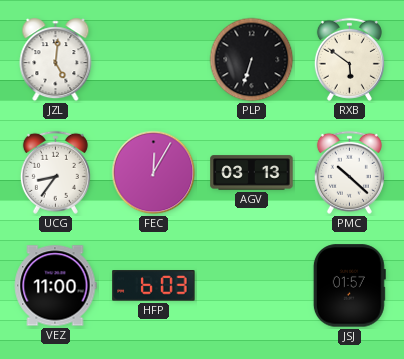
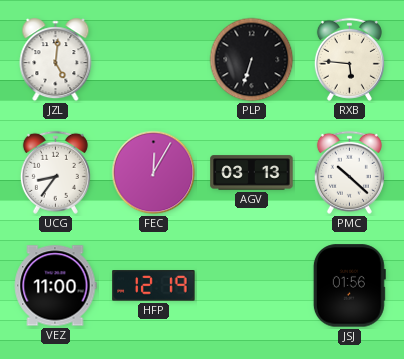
RXB: 5:51 -> 5:46 (349, 59)
HFP: 6:03 -> 12:19 (154, 286)
JSJ: 01:57 -> 01:56 (349, 286)
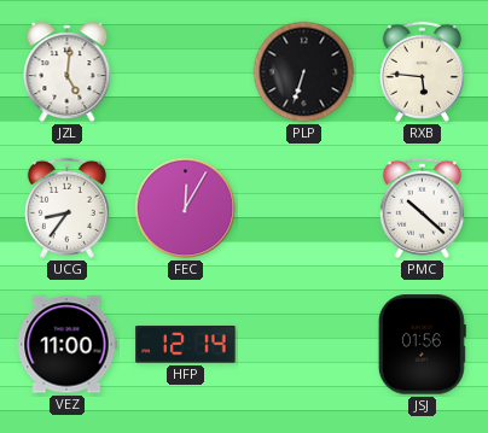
AGV: 03:13 -> none (252, 173)
HFP: 12:19 -> 12:14 (186, 345)
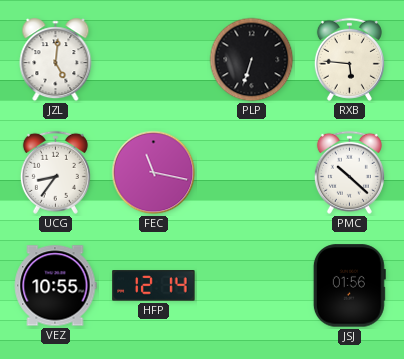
FEC: 12:05 -> 11:17 (154, 173)
VEZ: 11:00 -> 10:55 (55, 286)
